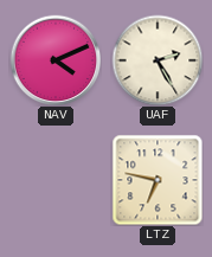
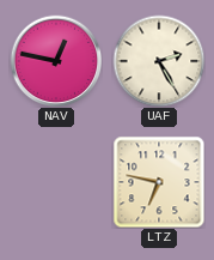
NAV: 4:11 -> 12:47 (56, 61)
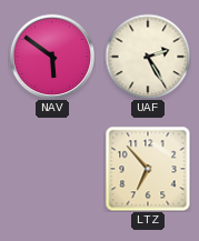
NAV: 12:47 -> 5:51 (52, 57)
LTZ: 6:47 -> 6:53 (148, 169)
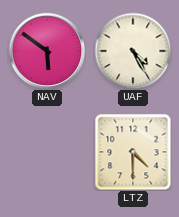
UAF: 2:25 -> 4:25 (133, 51)
LTZ: 6:53 -> 4:30 (133, 152)
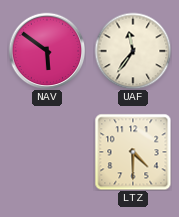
UAF: 4:25 -> 11:36 (133, 51)
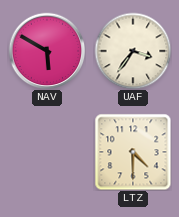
NAV: 5:51 -> 5:50 (47, 51)
UAF: 11:36 -> 3:36 (133, 51)
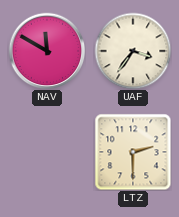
NAV: 5:50 -> 11:50 (47, 51)
LTZ: 4:30 -> 2:30 (133, 152)
